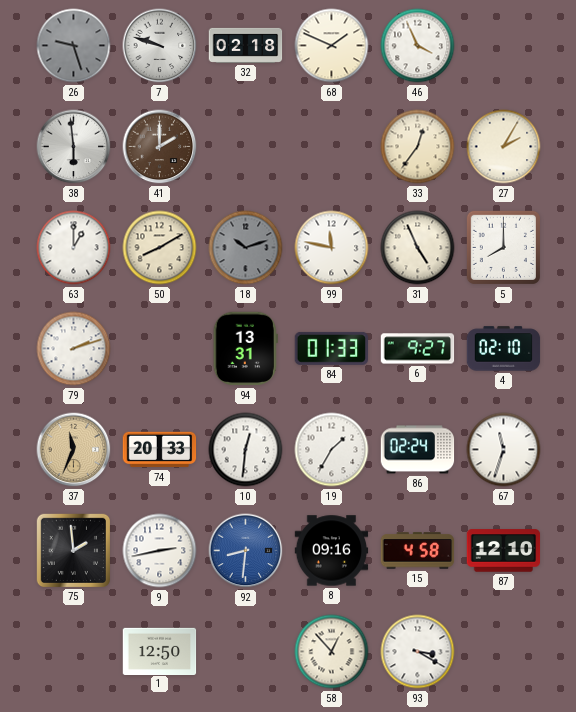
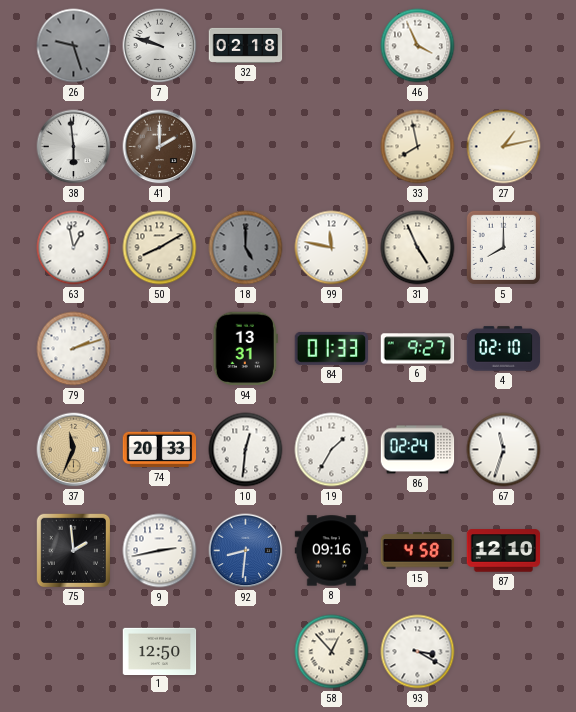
68: 1:49 -> none (332, 46)
33: 12:36 -> 7:58 (418, 147)
27: 2:05 -> 1:13 (504, 147)
63: 1:00 -> 12:58 (74, 248)
18: 10:12 -> 5:00 (246, 248)
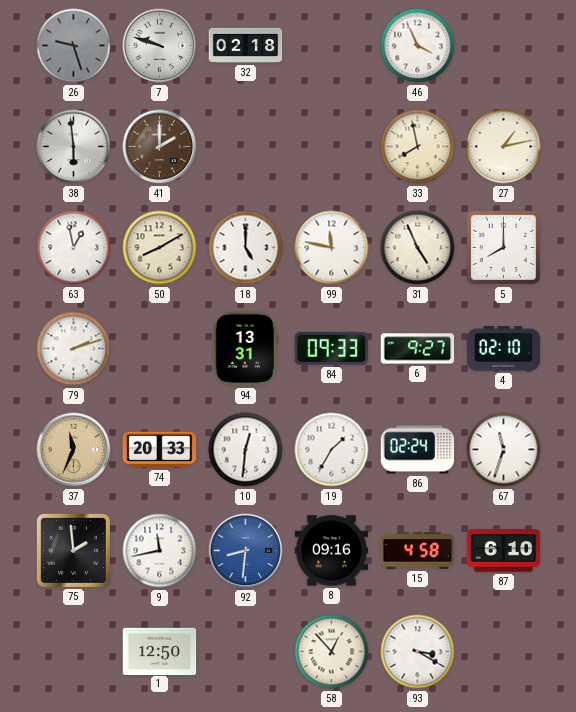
18 dial: grey -> white (246, 248)
84: 01:33 -> 09:33 (332, 348)
9: 2:43 -> 11:43 (160, 551)
87: 12:10 -> 6:10 (504, 551)
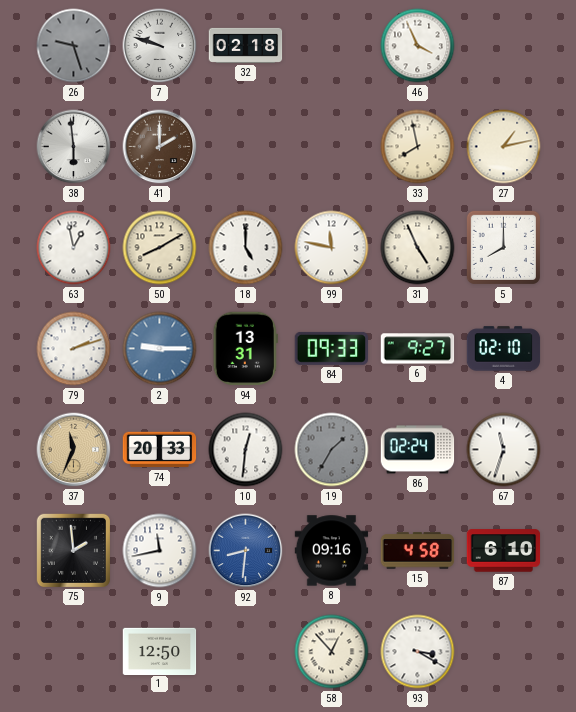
2: none -> 9:15 (160, 349)
19 dial: white -> grey (332, 450)
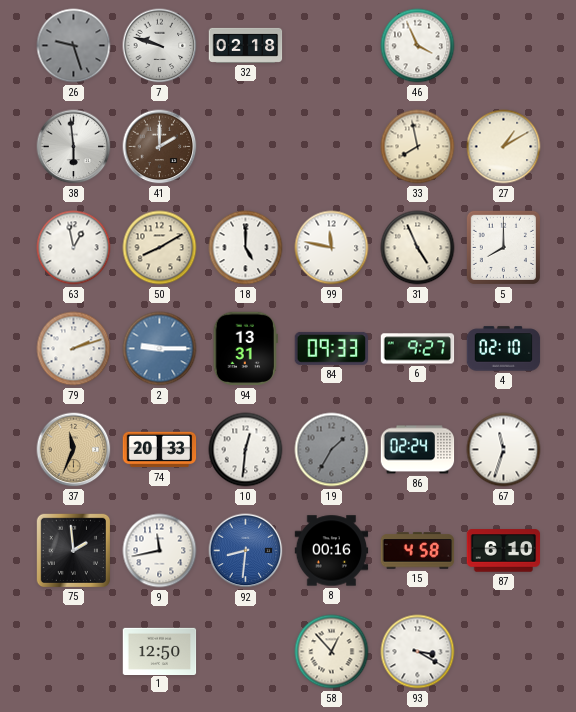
27: 1:13 -> 1:10 (504, 147)
8: 09:16 -> 00:16 (332, 551)
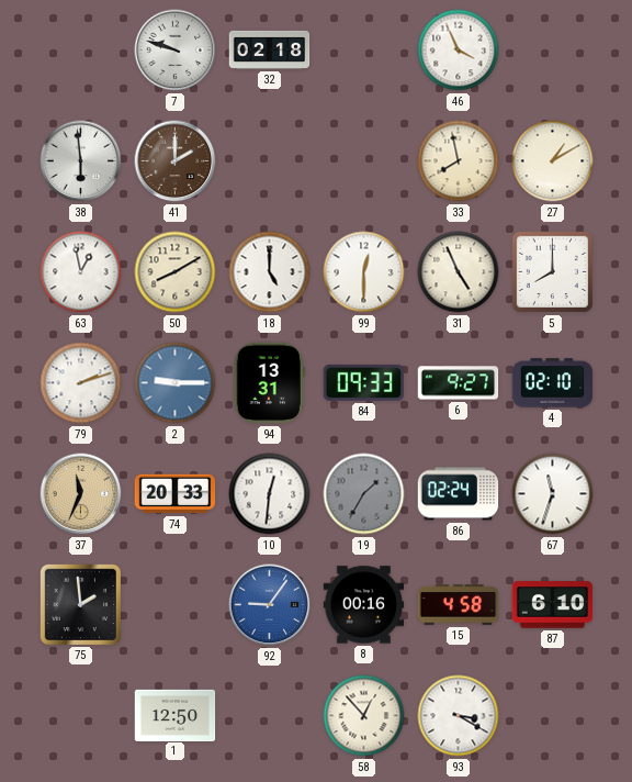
26: 9:27 -> none (74, 46)
99: 11:47 -> 12:30 (364, 272)
9: 11:43 -> none (160, 551)
92: 8:31 -> 9:06 (270, 605)
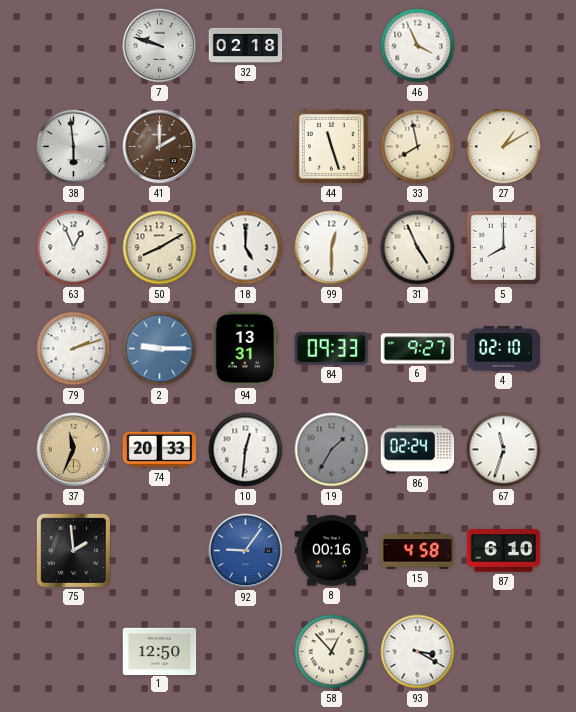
44: none -> 11:27 (331, 146)
63: 12:58 -> 12:56 (74, 248)
